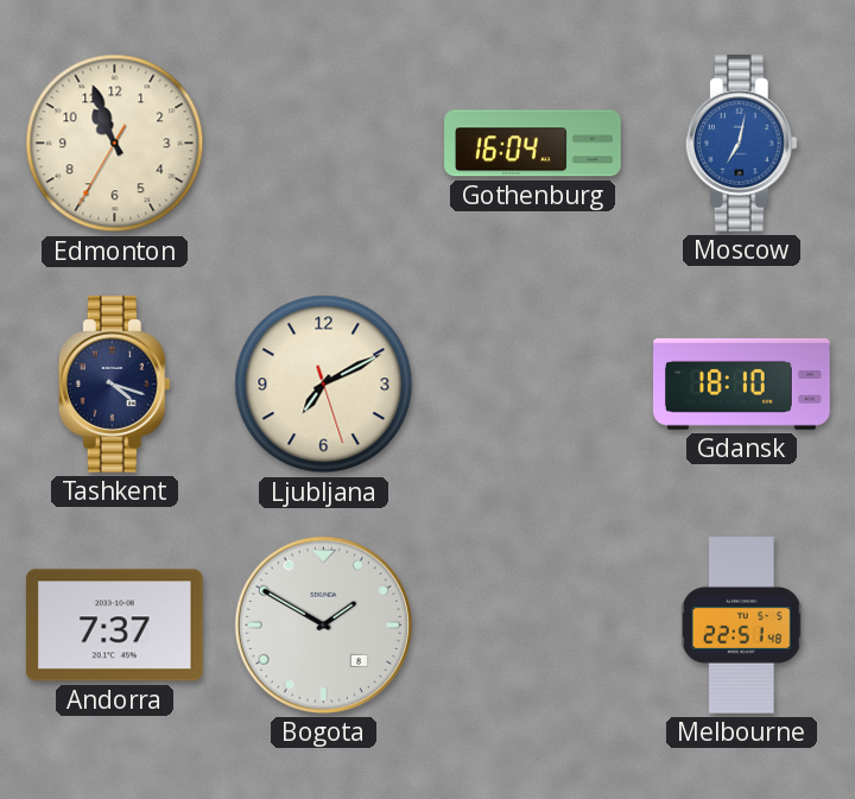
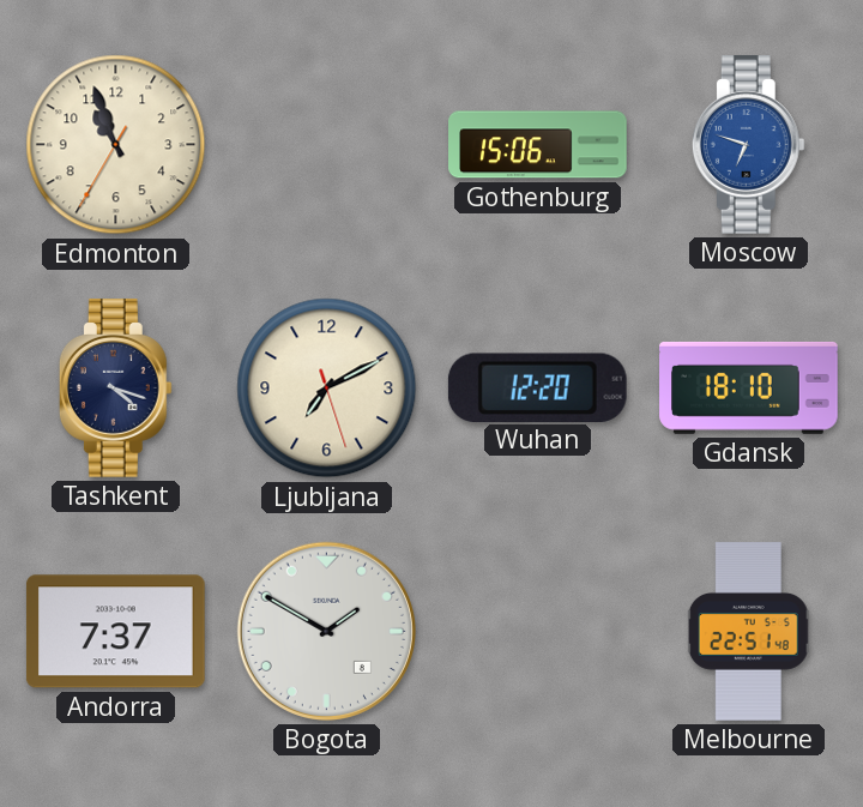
Gothenburg: 16:04 -> 15:06 (538, 145)
Moscow: 7:02 -> 6:48 (748, 145)
Wuhan: none -> 12:20 (537, 387)
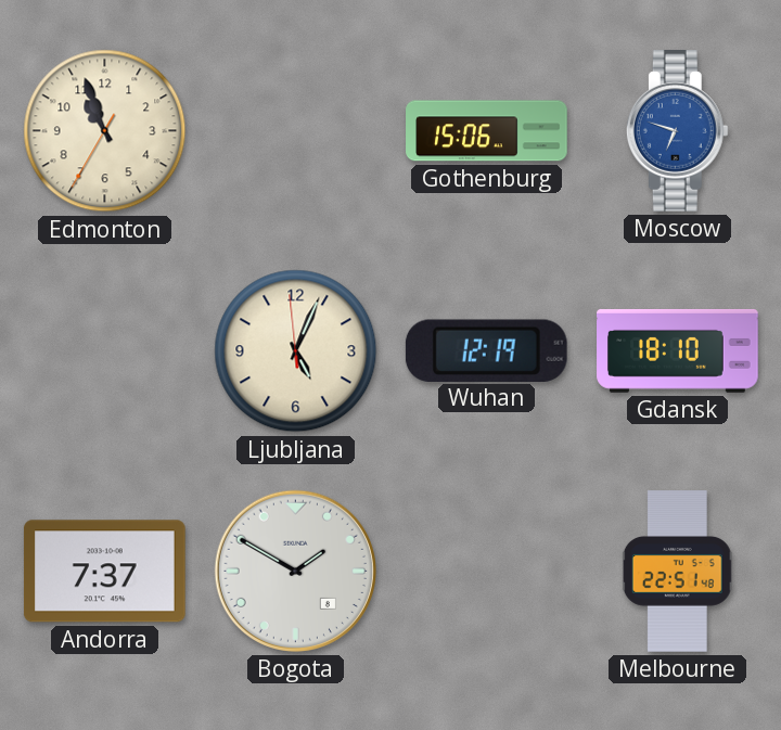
Tashkent: 4:18 -> none (115, 389)
Ljubljana: 7:10 -> 5:03 (296, 351)
Wuhan: 12:20 -> 12:19 (486, 350)
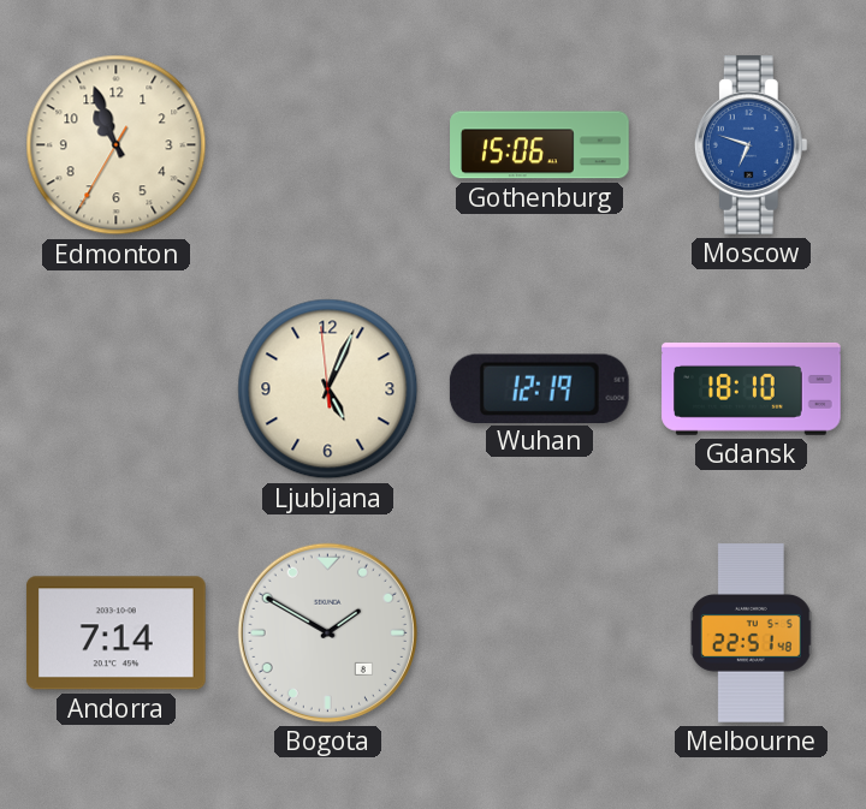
Andorra: 7:37 -> 7:14 (117, 633)
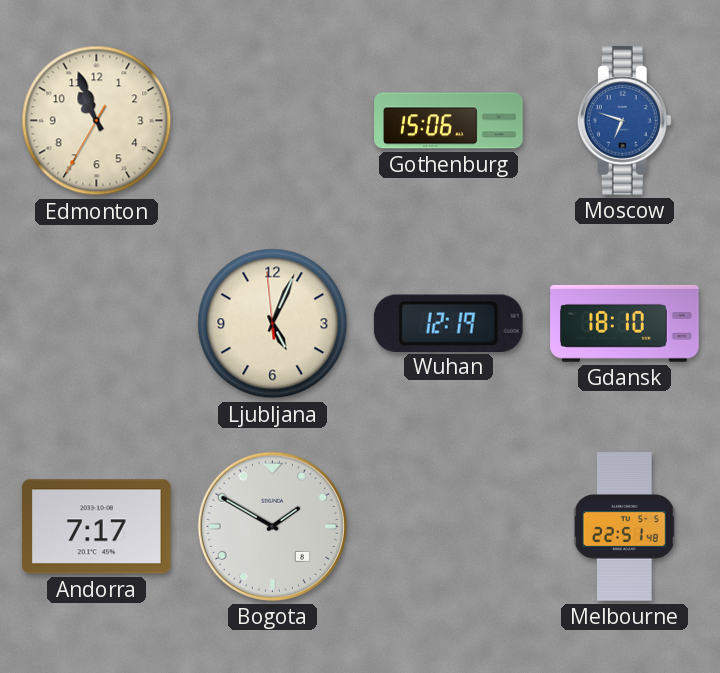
Andorra: 7:14 -> 7:17 (97, 527)
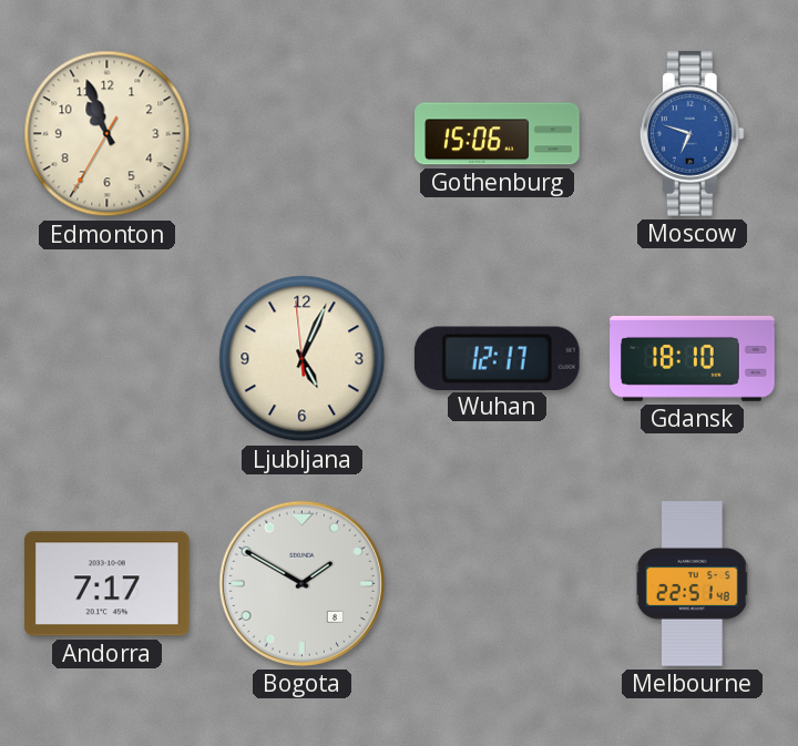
Wuhan: 12:19 -> 12:17 (497, 358)
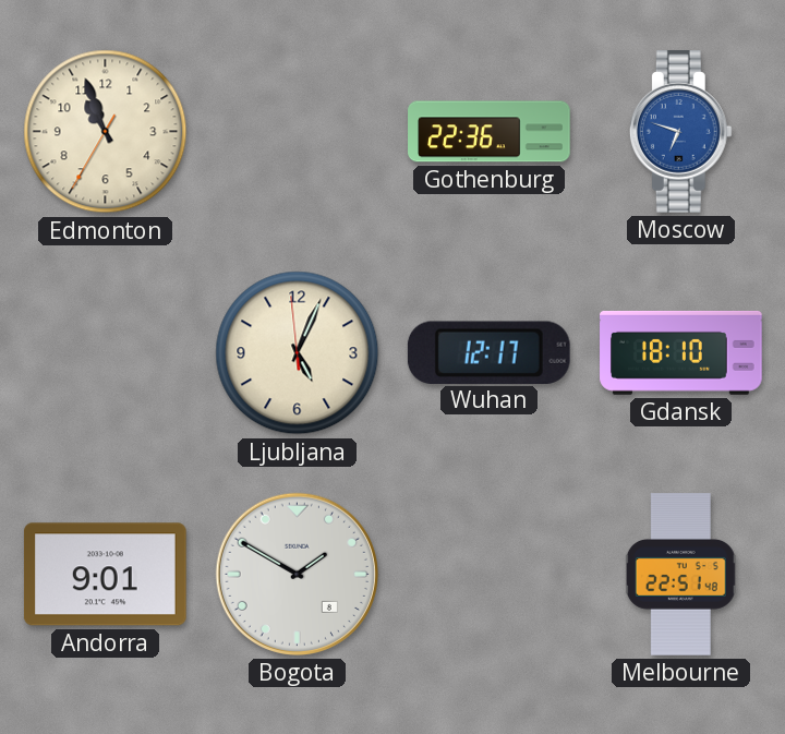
Gothenburg: 15:06 -> 22:36 (490, 132)
Andorra: 7:17 -> 9:01 (106, 575)
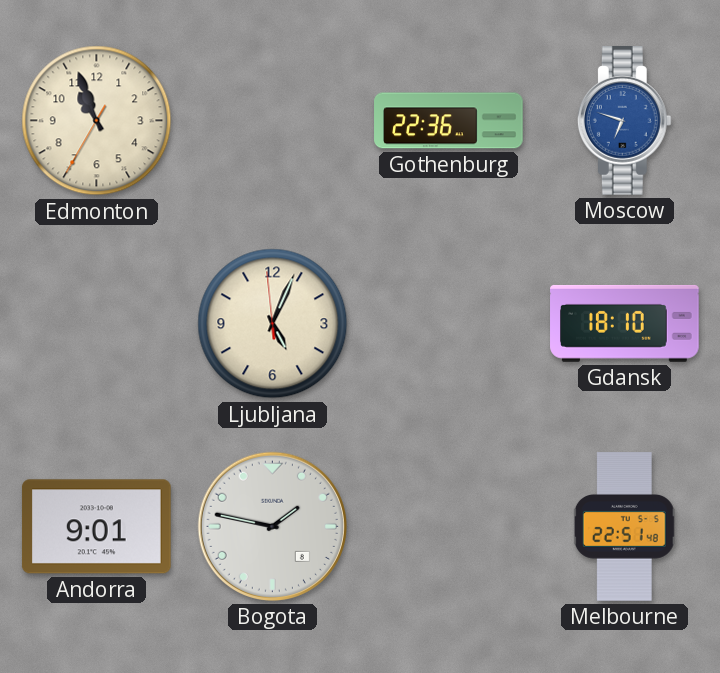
Wuhan: 12:17 -> none (488, 352)
Bogota: 1:50 -> 1:47 (272, 526)
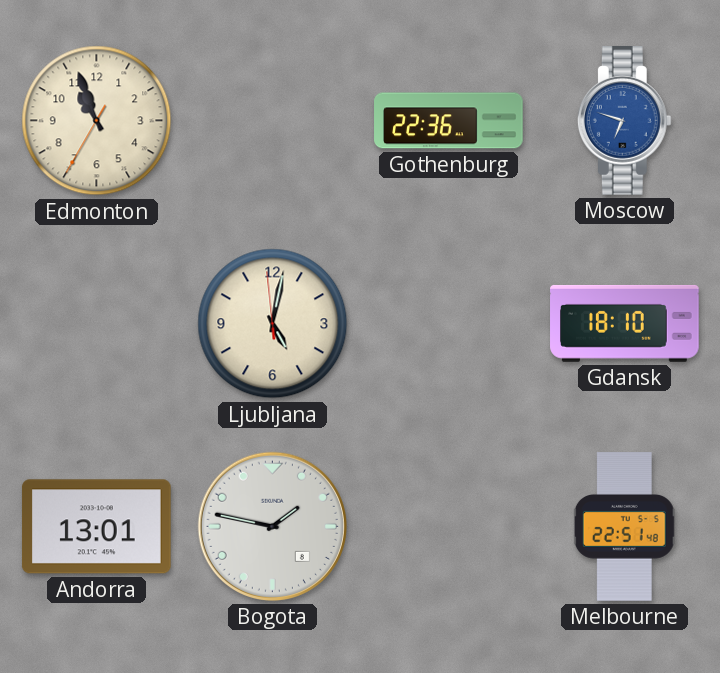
Ljubljana: 5:03 -> 5:01 (273, 324)
Andorra: 9:01 -> 13:01 (97, 527)
